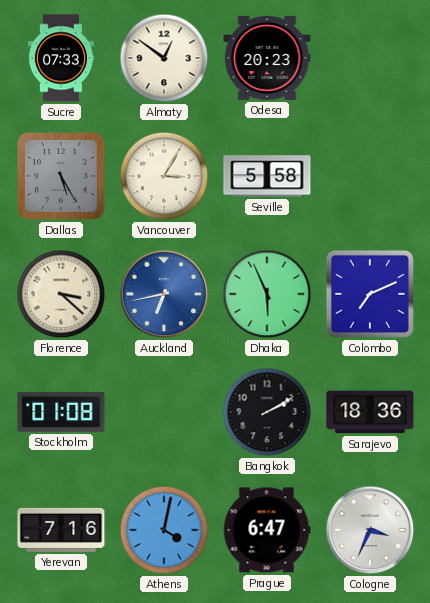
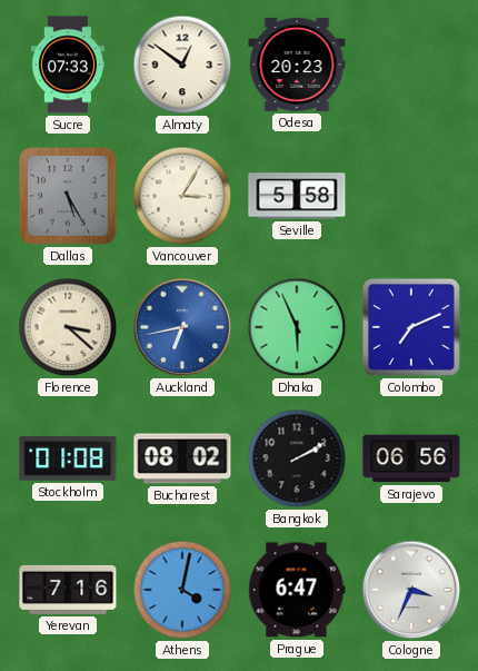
Bucharest: none -> 08:02 (182, 458)
Sarajevo: 18:36 -> 06:56 (411, 458)
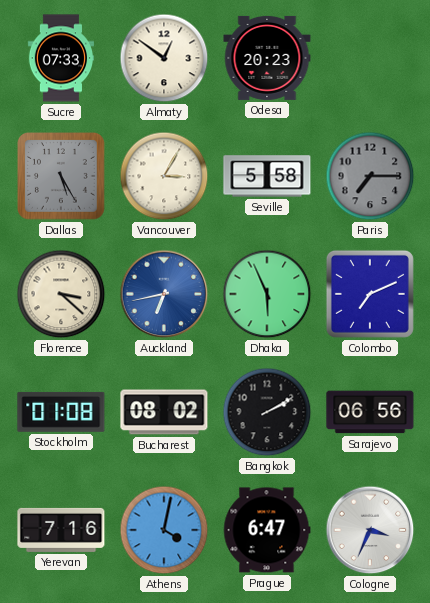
Paris: none -> 7:15 (370, 176)
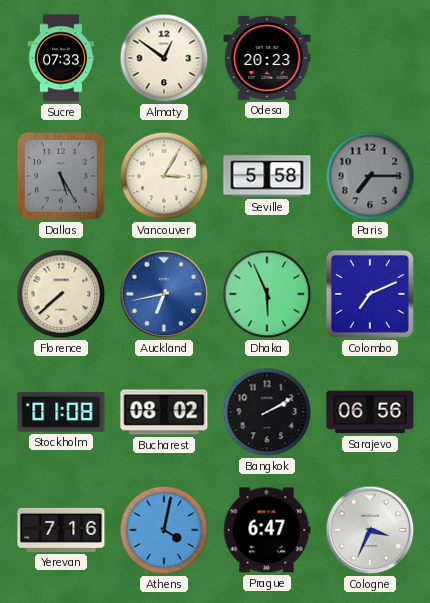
Florence: 3:22 -> 7:38 (61, 294)
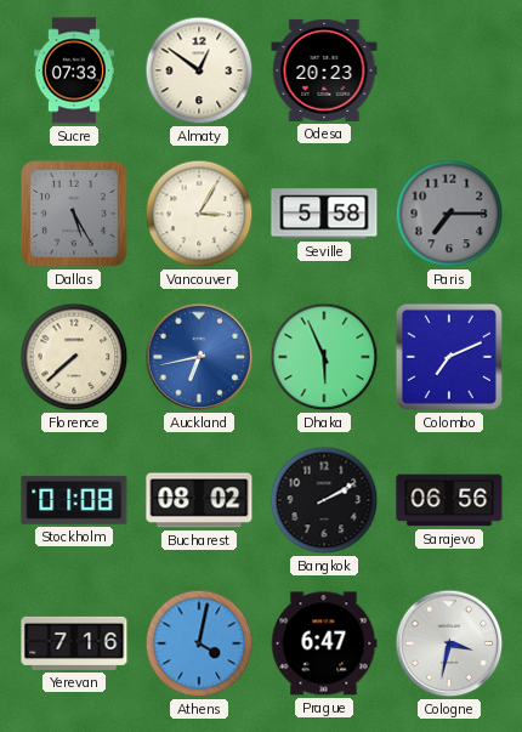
Cologne: 3:34 -> 3:32 (449, 643)
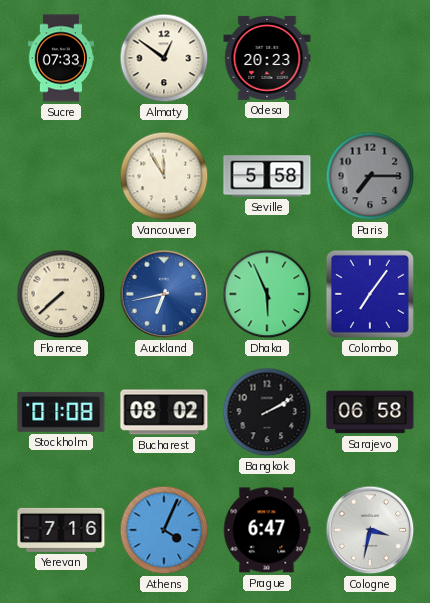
Dallas: 5:25 -> none (75, 215)
Vancouver: 3:05 -> 11:55 (164, 176)
Colombo: 7:11 -> 7:06 (370, 294)
Sarajevo: 06:56 -> 06:58 (370, 412)
Athens: 4:02 -> 4:04 (164, 530)
